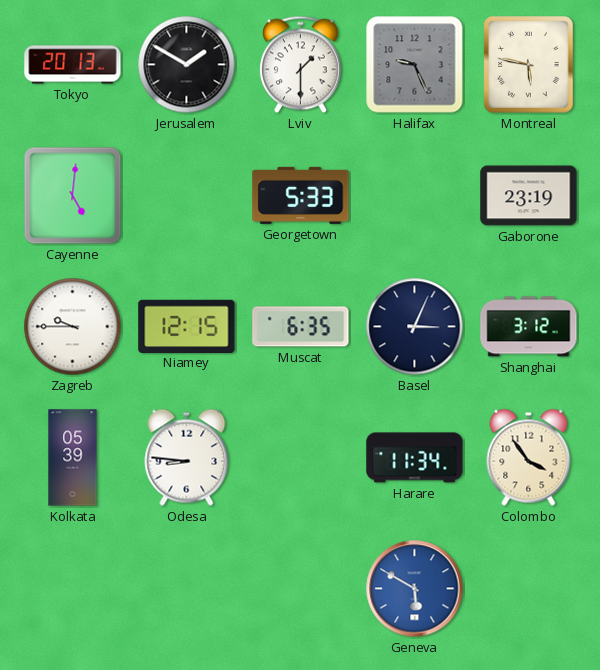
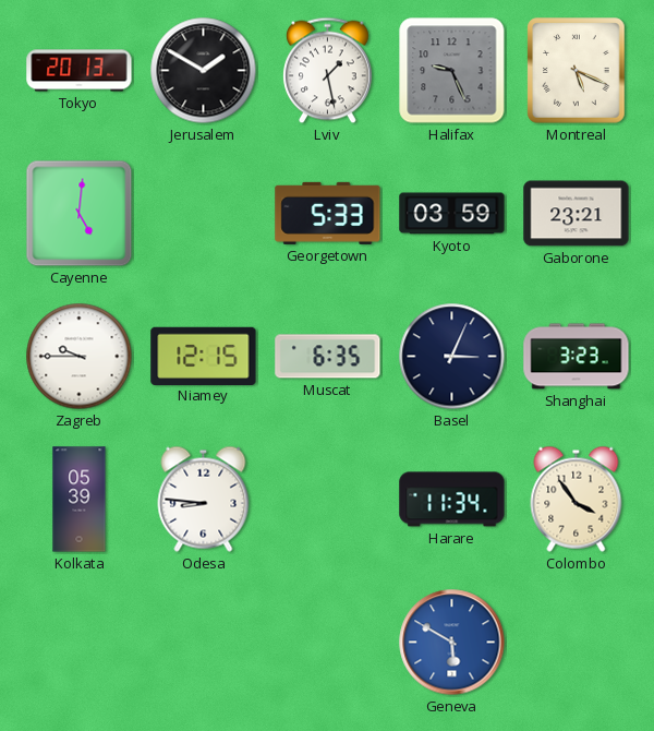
Lviv: 1:30 -> 1:28 (328, 71)
Montreal: 5:47 -> 5:19 (577, 71)
Kyoto: none -> 03:59 (452, 214)
Gaborone: 23:19 -> 23:21 (577, 214)
Shanghai: 3:12 -> 3:23 (577, 357)
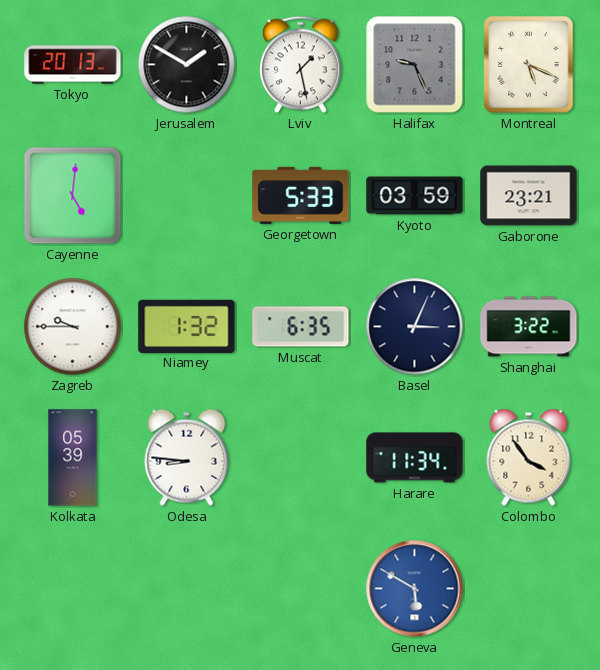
Niamey: 12:15 -> 1:32 (187, 326)
Shanghai: 3:23 -> 3:22 (529, 327)
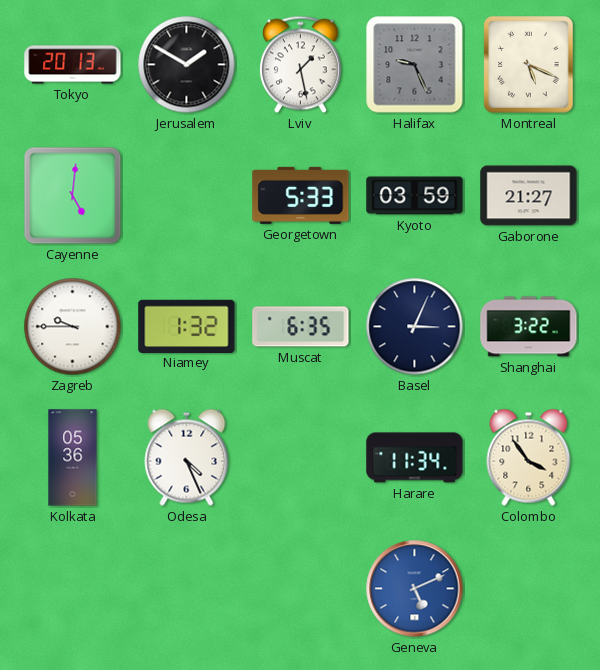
Gaborone: 23:21 -> 21:27 (529, 196)
Kolkata: 05:39 -> 05:36 (73, 458)
Odesa: 8:46 -> 4:26 (187, 457)
Geneva: 5:50 -> 5:11 (415, 589)
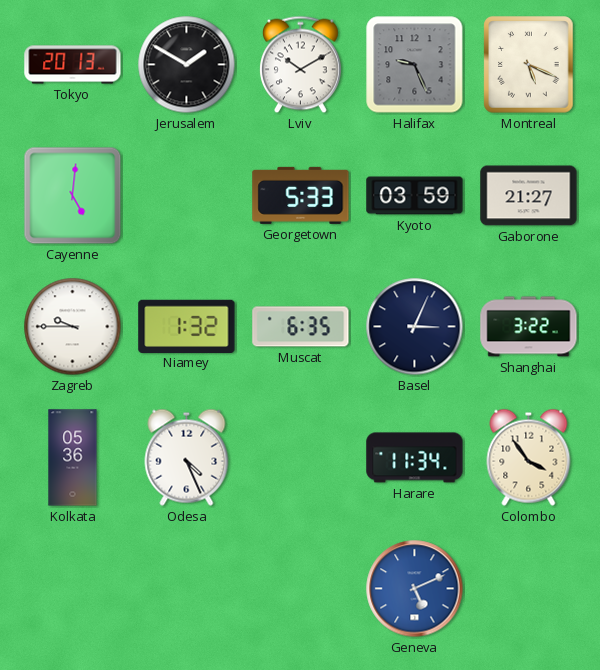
Lviv: 1:28 -> 10:10 (301, 65)
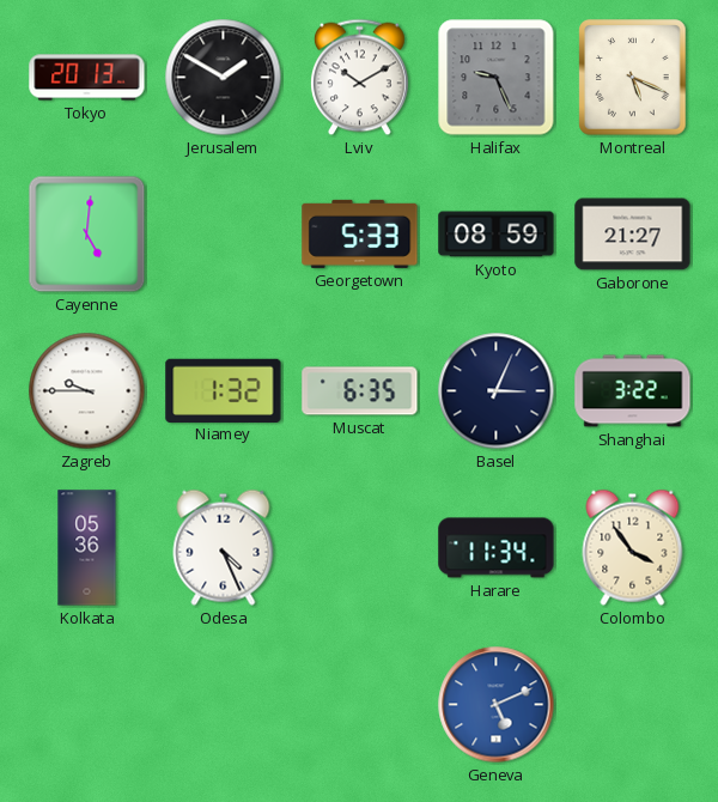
Kyoto: 03:59 -> 08:59 (497, 235)
